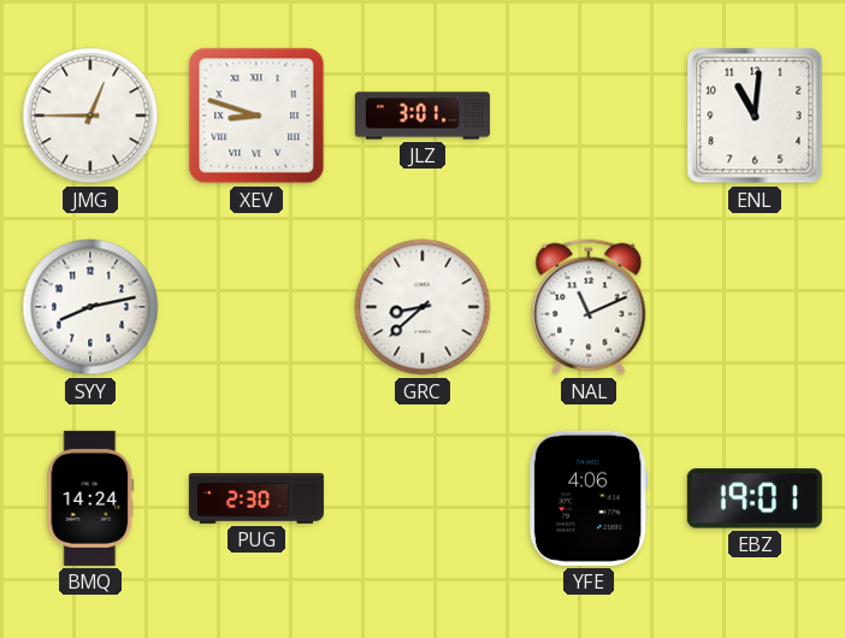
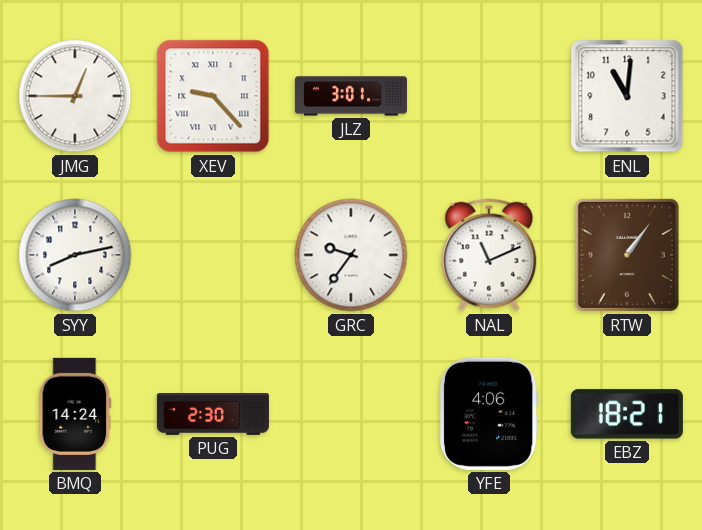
XEV: 8:48 -> 9:23 (213, 96)
GRC: 8:38 -> 9:36 (351, 255)
RTW: none -> 1:06 (627, 255)
EBZ: 19:01 -> 18:21 (627, 414)
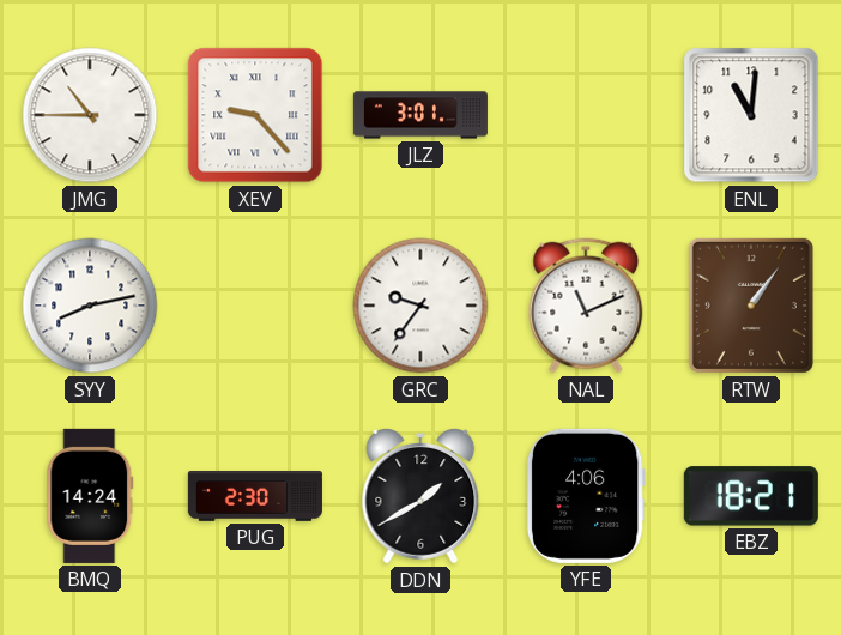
JMG: 12:45 -> 10:45 (90, 115)
DDN: none -> 1:40 (421, 497)
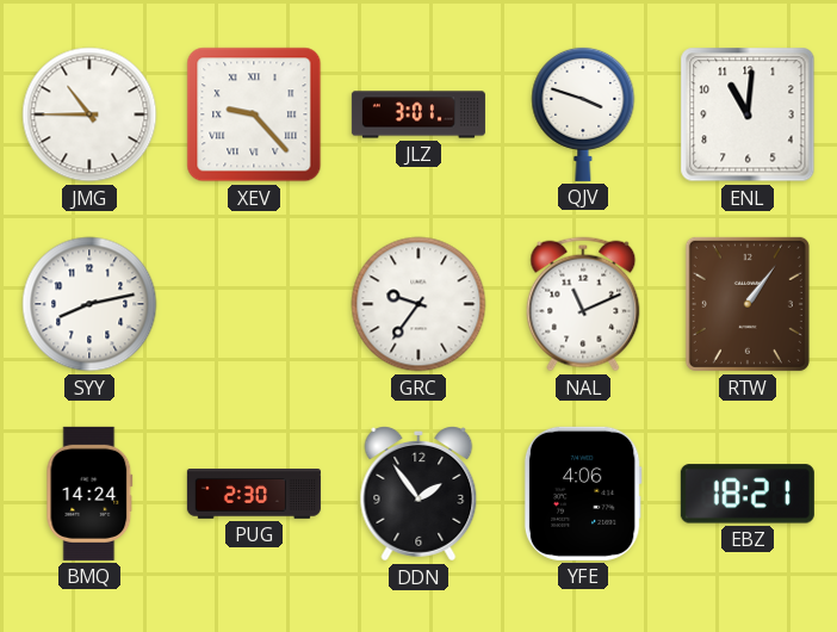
QJV: none -> 3:48 (583, 113)
DDN: 1:40 -> 1:54 (418, 495)
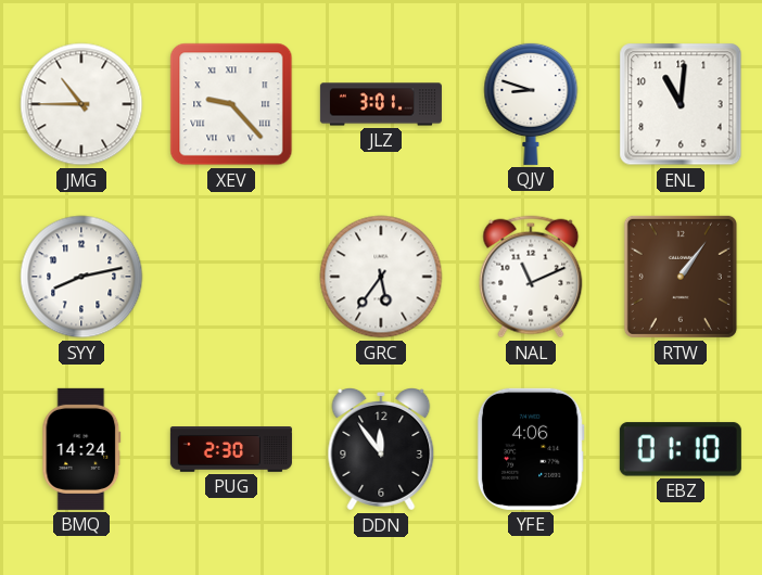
QJV: 3:48 -> 8:48 (531, 103)
GRC: 9:36 -> 5:36 (381, 277)
DDN: 1:54 -> 11:54 (381, 450)
EBZ: 18:21 -> 01:10 (681, 449)
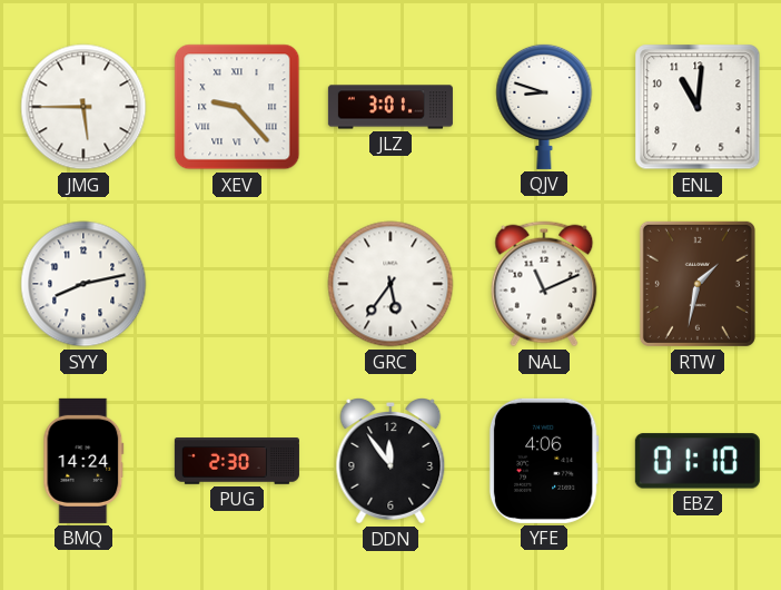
JMG: 10:45 -> 5:45 (83, 107)
RTW: 1:06 -> 1:32 (698, 284)
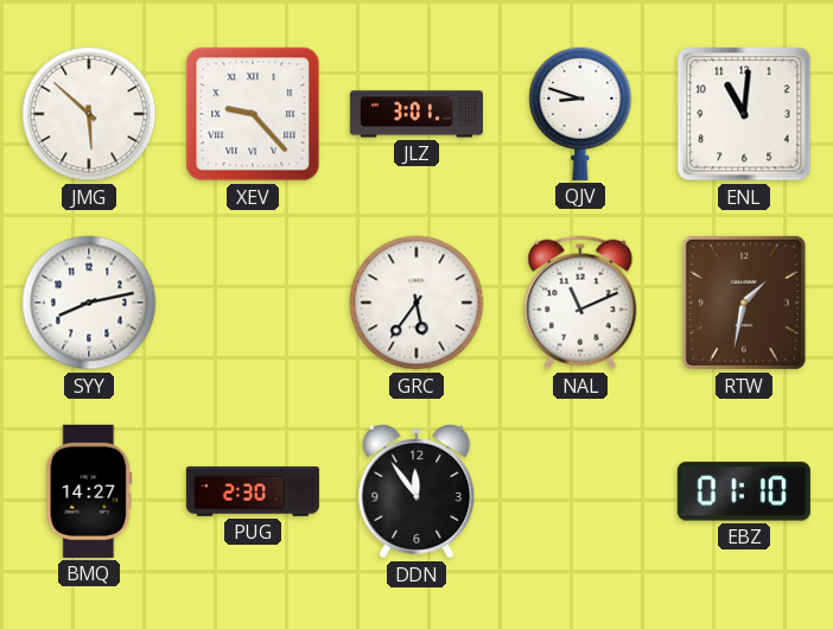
JMG: 5:45 -> 5:52 (89, 114)
BMQ: 14:24 -> 14:27 (89, 491)
YFE: 4:06 -> none (544, 461)
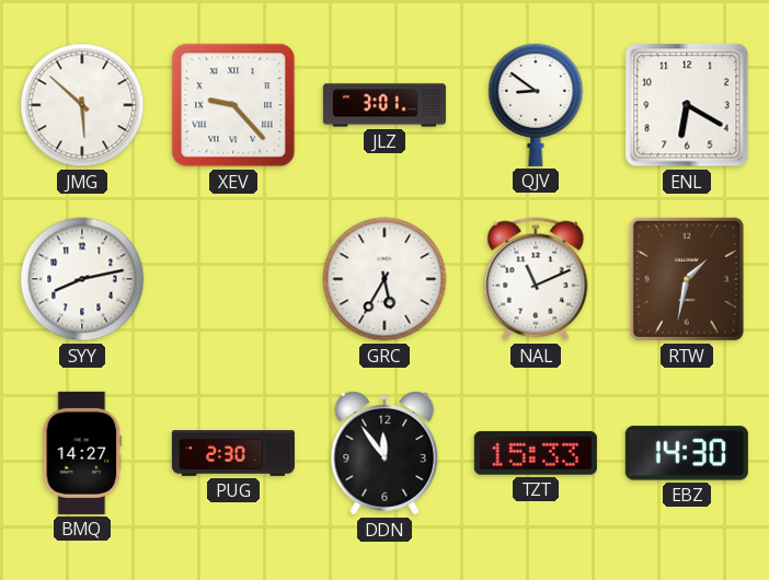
QJV: 8:48 -> 8:51 (536, 104)
ENL: 11:01 -> 6:20 (687, 105)
GRC: 5:36 -> 5:35 (384, 279)
TZT: none -> 15:33 (536, 453)
EBZ: 01:10 -> 14:30 (687, 453)
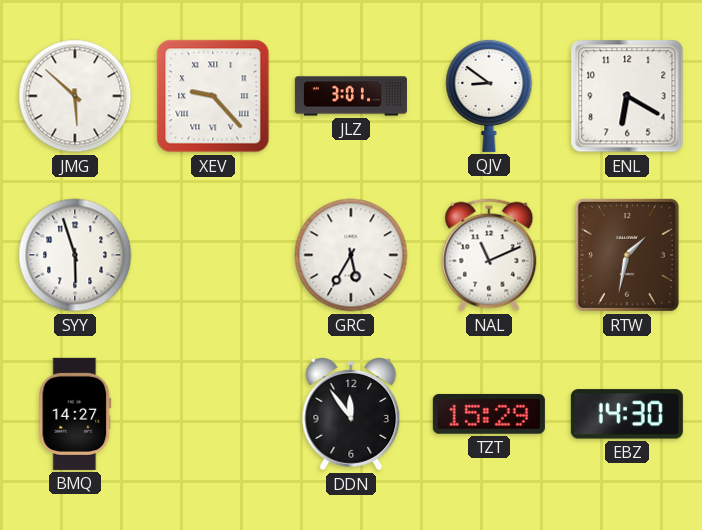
SYY: 8:13 -> 5:57 (75, 255)
PUG: 2:30 -> none (233, 454)
TZT: 15:33 -> 15:29 (489, 414)
